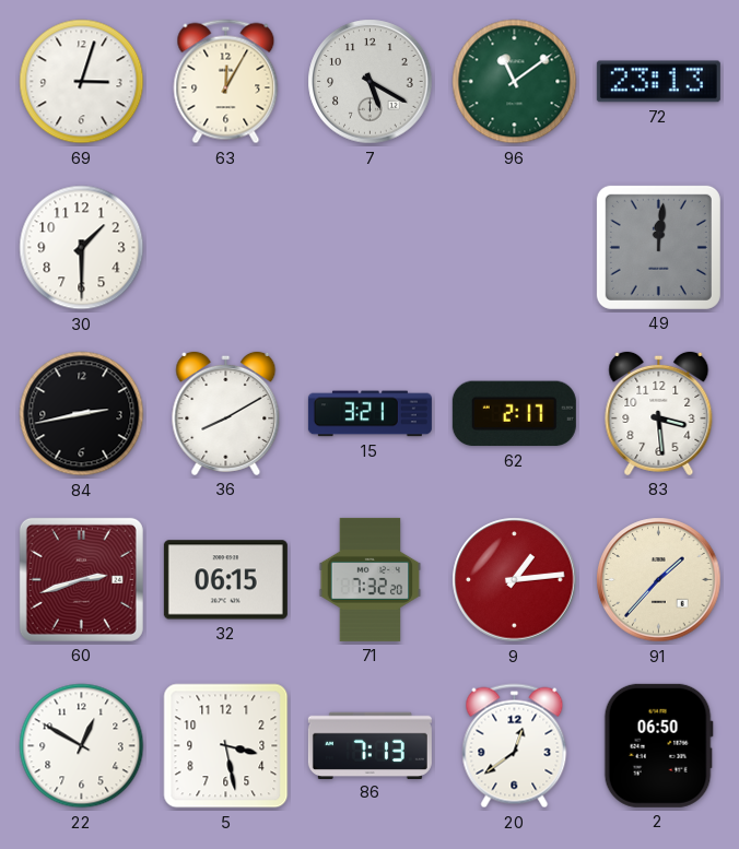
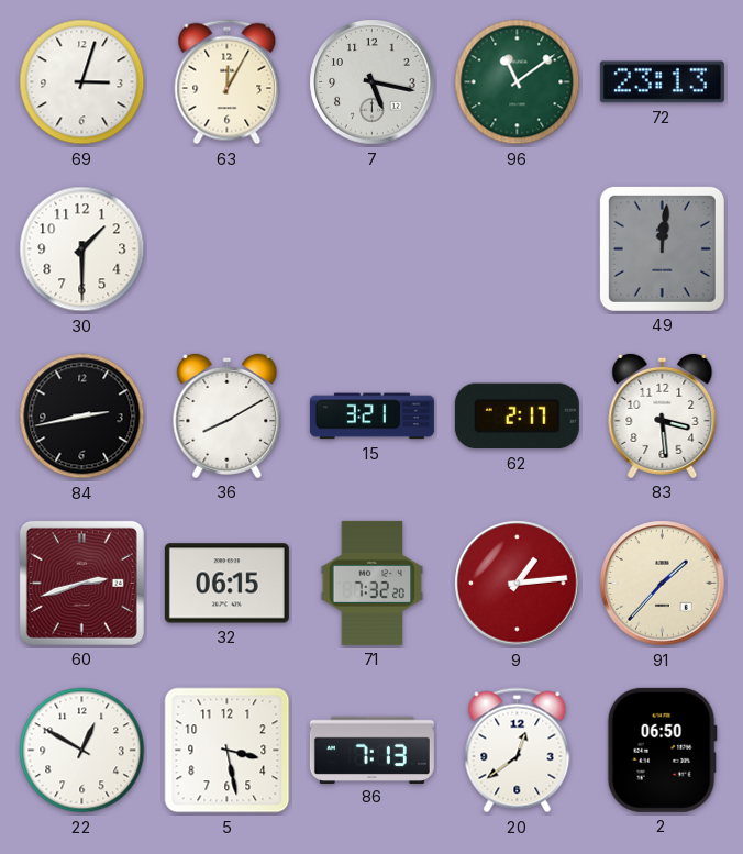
7: 5:20 -> 5:17 (373, 82)
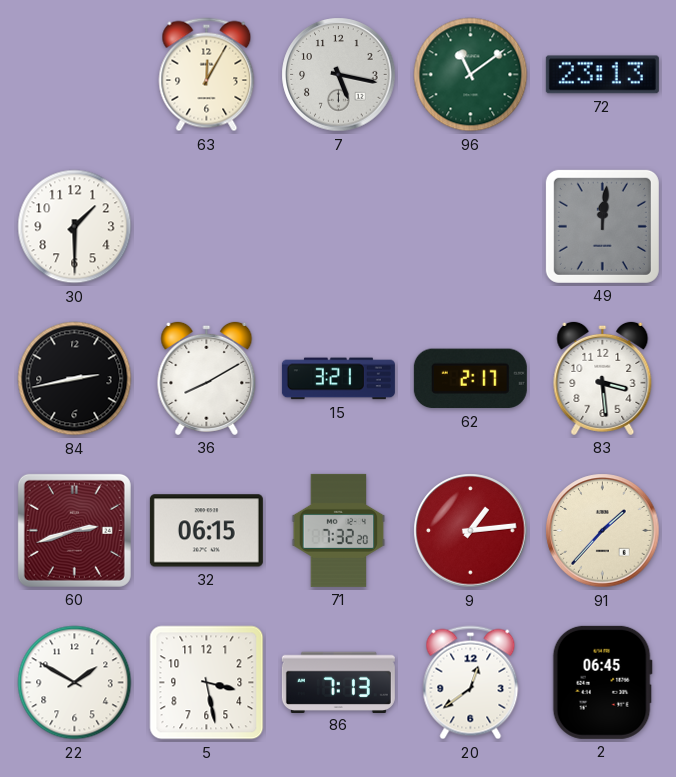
69: 3:03 -> none (82, 82)
22: 12:50 -> 1:50 (75, 683)
2: 06:50 -> 06:45 (602, 682)
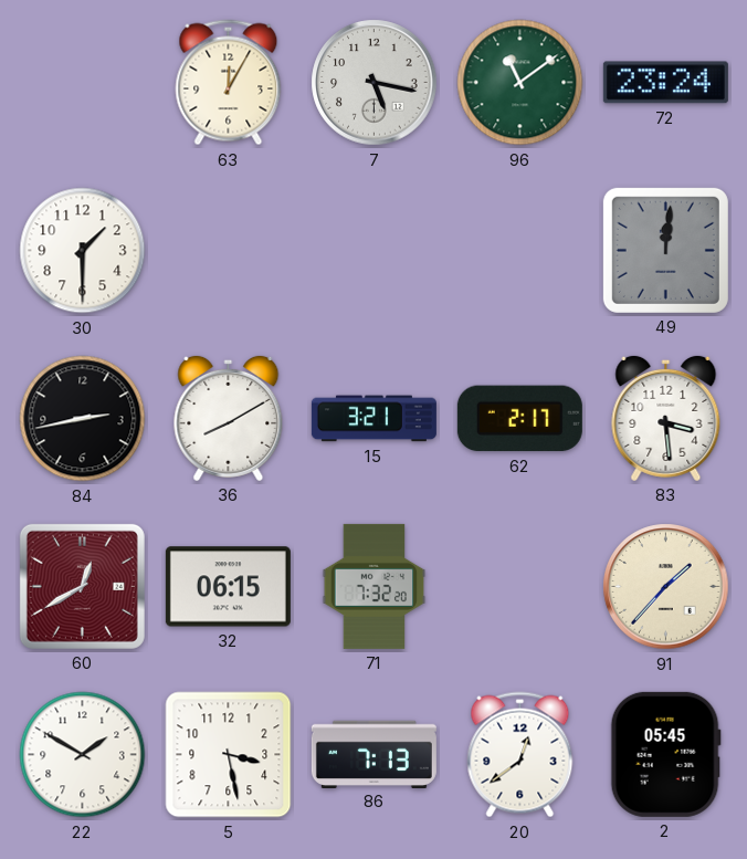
72: 23:13 -> 23:24 (665, 83)
60: 2:42 -> 12:40 (82, 586)
9: 1:14 -> none (471, 531)
2: 06:45 -> 05:45 (665, 754)
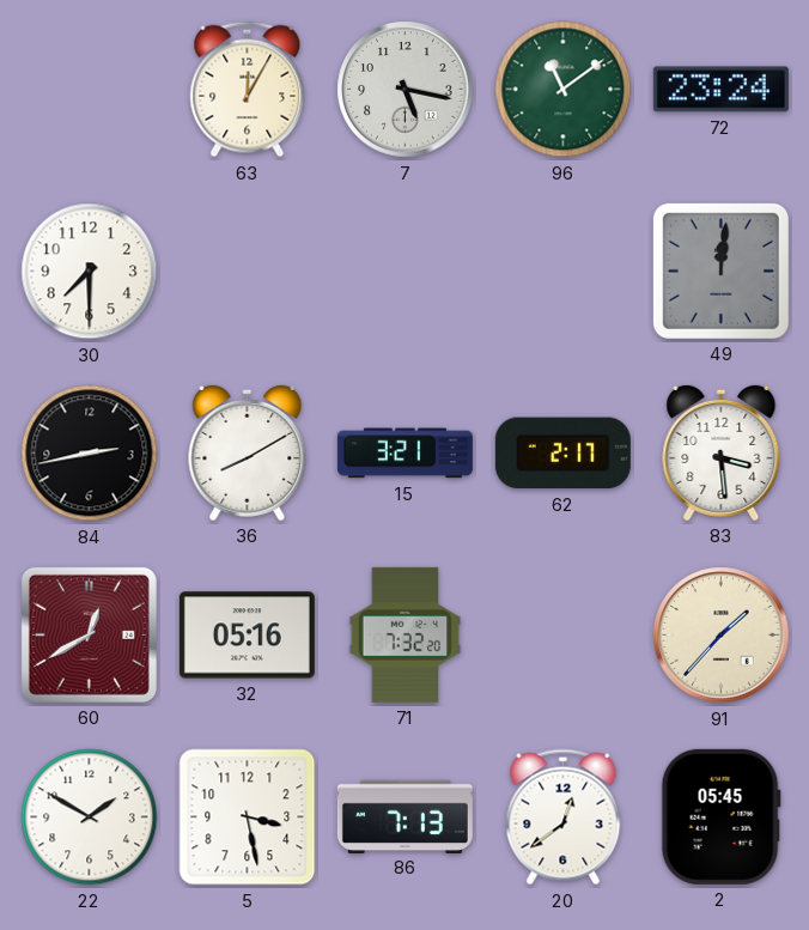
30: 1:30 -> 7:30 (90, 272)
32: 06:15 -> 05:16 (247, 636)
